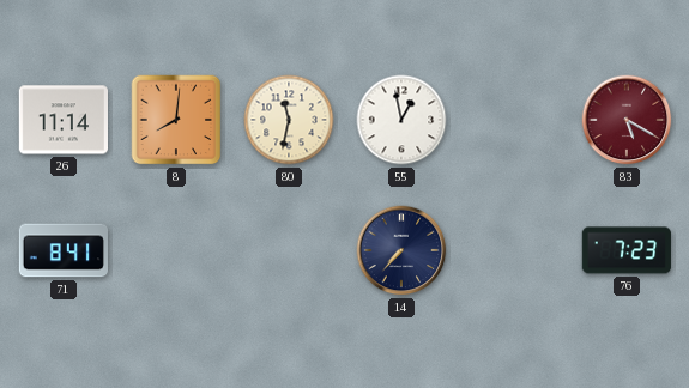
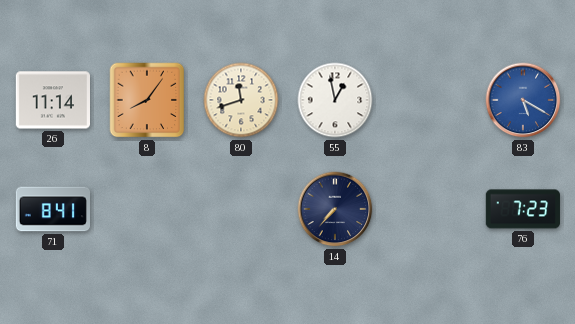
8: 8:01 -> 8:06 (147, 100)
80: 11:32 -> 11:42 (241, 100)
83 dial: burgundy -> blue (523, 100)
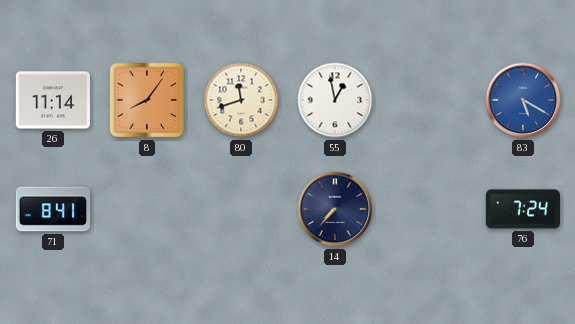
76: 7:23 -> 7:24 (523, 209)
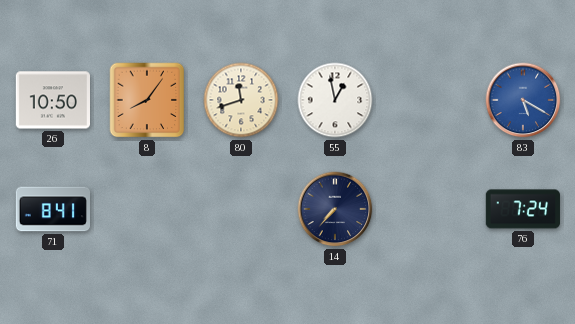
26: 11:14 -> 10:50 (52, 100)
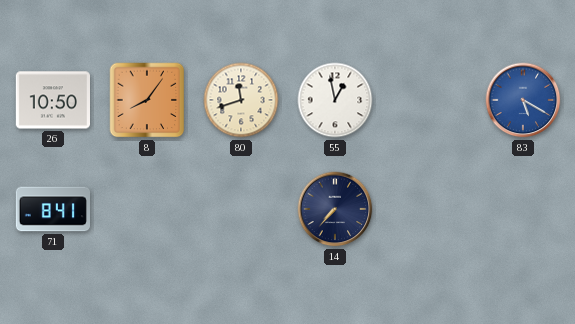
76: 7:24 -> none (523, 209)
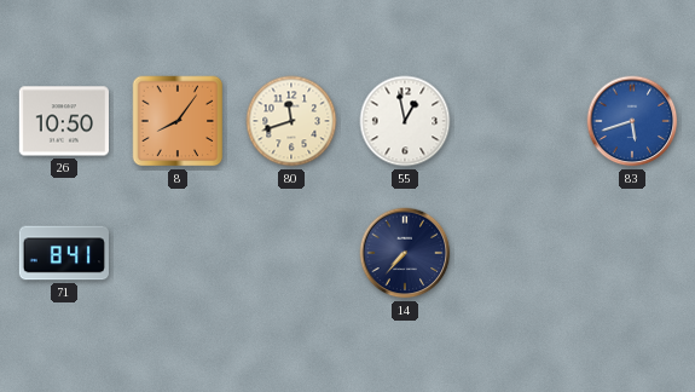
83: 5:20 -> 5:42 (632, 121)
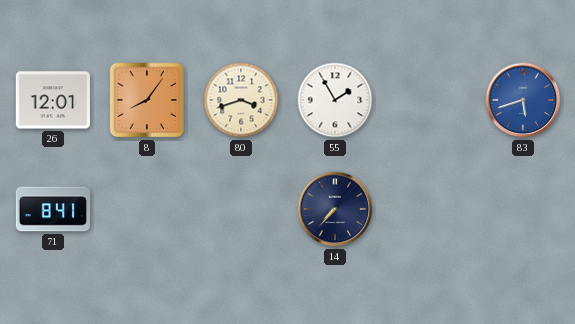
26: 10:50 -> 12:01 (52, 100)
80: 11:42 -> 3:42 (241, 100)
55: 12:58 -> 1:55 (335, 100)
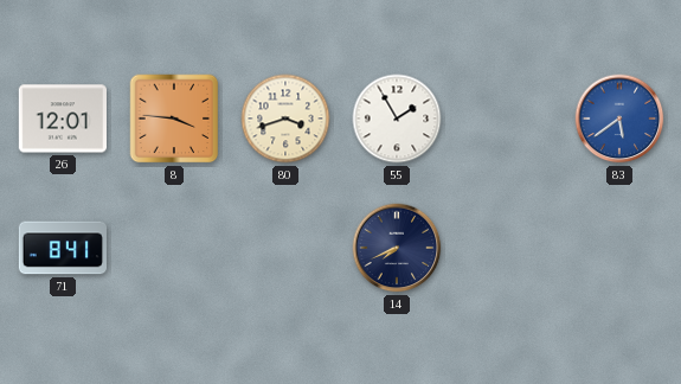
8: 8:06 -> 3:46 (174, 119)
83: 5:42 -> 5:39 (619, 119)
14: 7:37 -> 7:41 (397, 248)
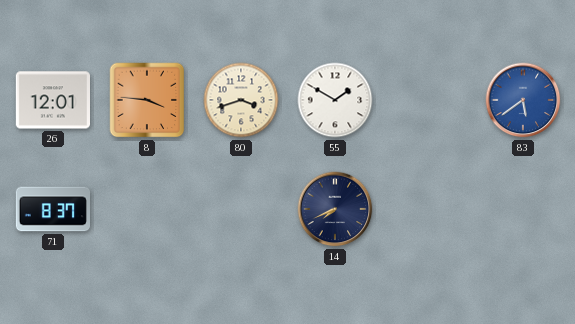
55: 1:55 -> 1:50 (335, 100)
71: 8:41 -> 8:37 (52, 209)
